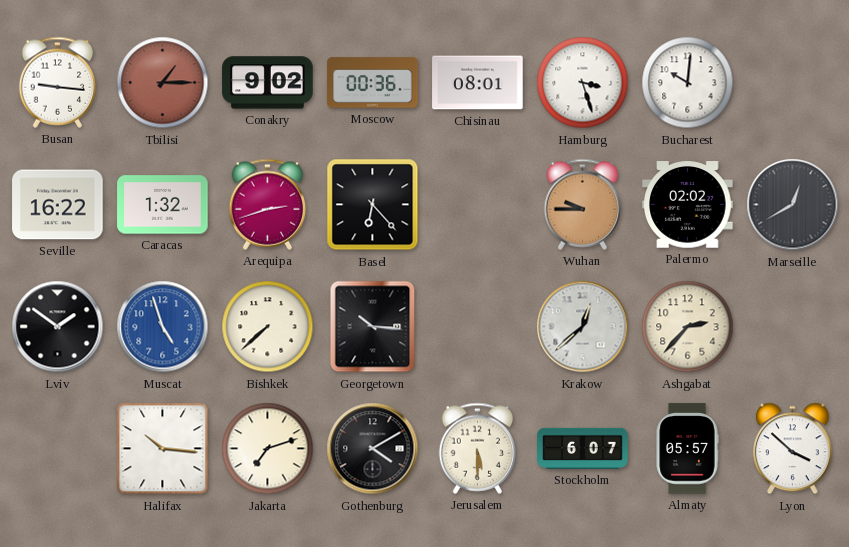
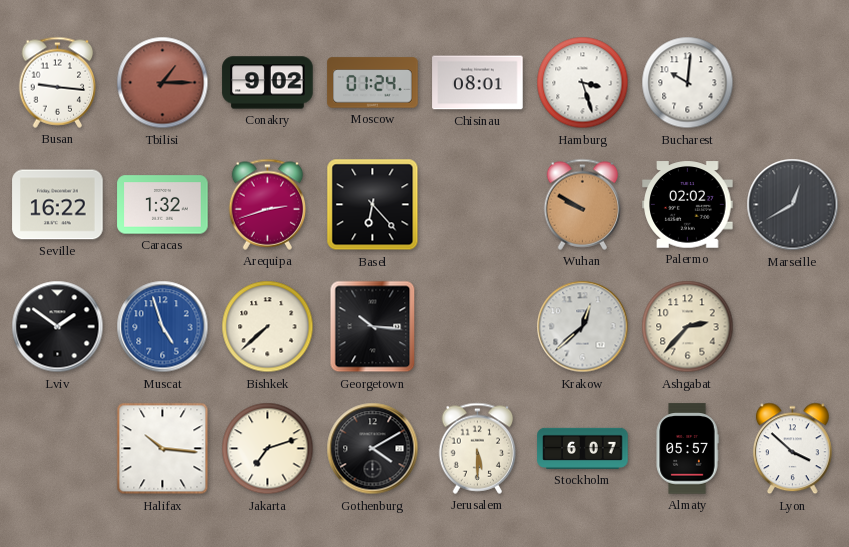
Moscow: 00:36 -> 01:24 (373, 83)
Wuhan: 9:45 -> 9:50 (583, 204)
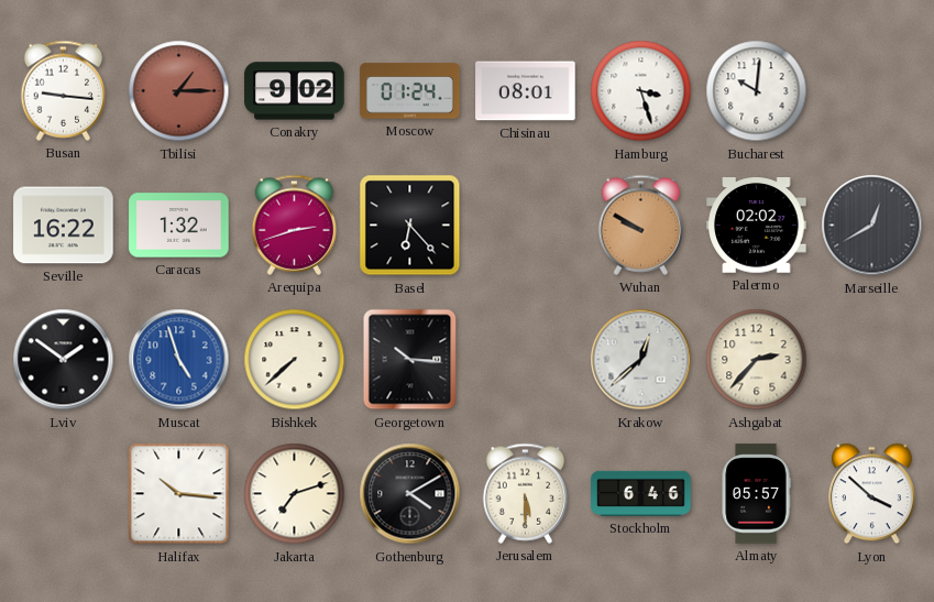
Stockholm: 6:07 -> 6:46 (641, 493)
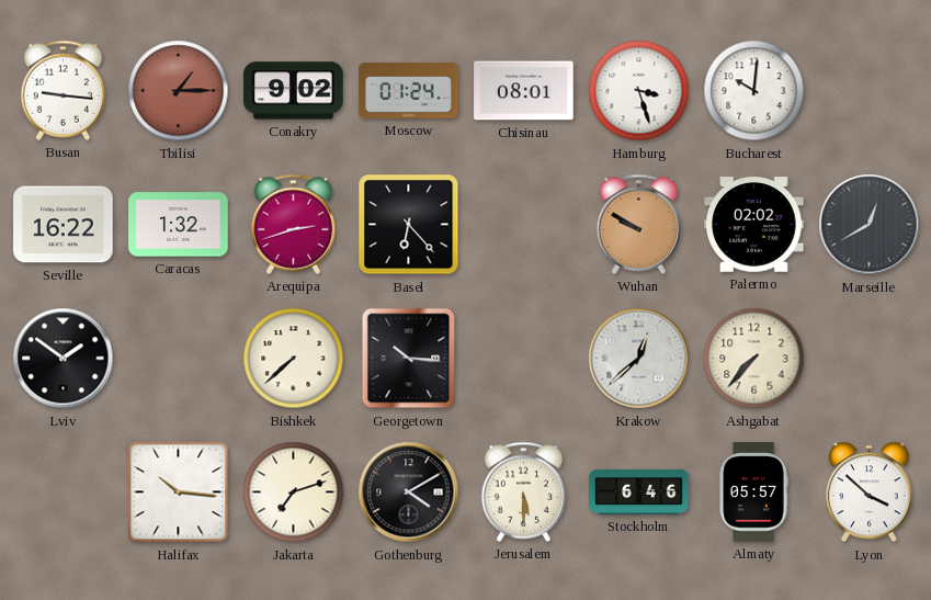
Muscat: 4:57 -> none (179, 360)
Ashgabat: 2:37 -> 7:37 (754, 359)
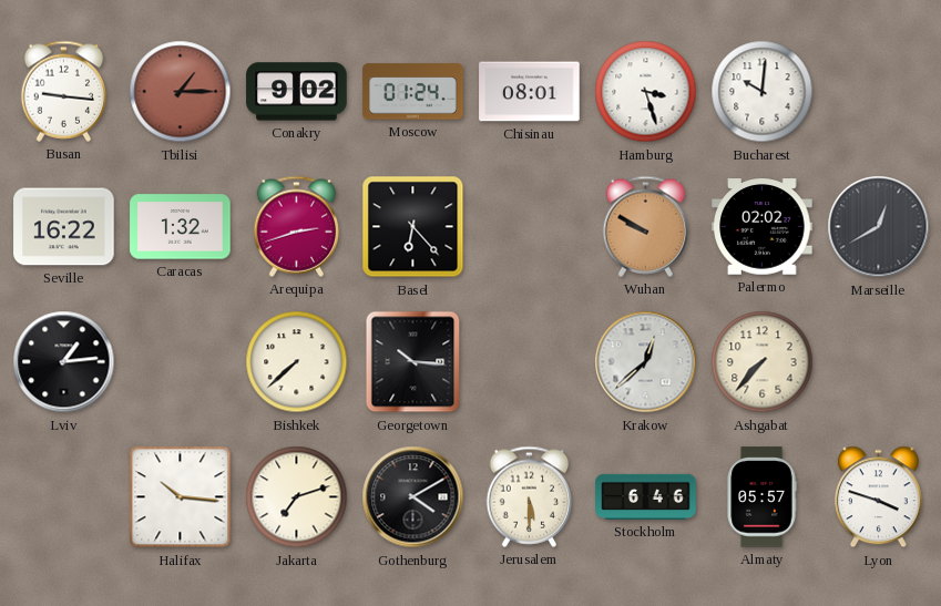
Lviv: 1:51 -> 1:14 (64, 362)
Lyon: 3:52 -> 3:48 (878, 497)
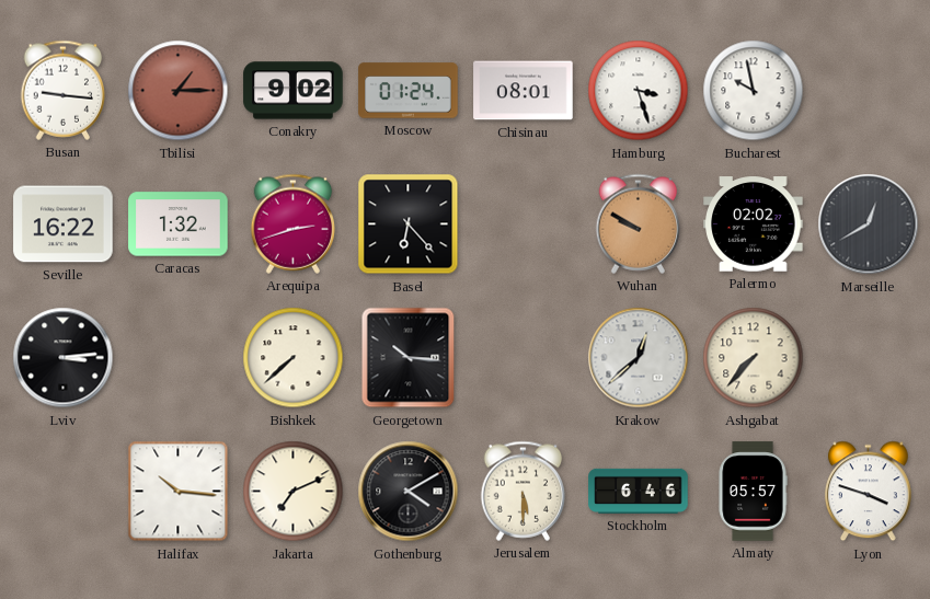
Bucharest: 10:01 -> 9:58 (754, 91)
Lviv: 1:14 -> 3:14 (64, 358)
Jakarta: 7:12 -> 7:11 (294, 492)
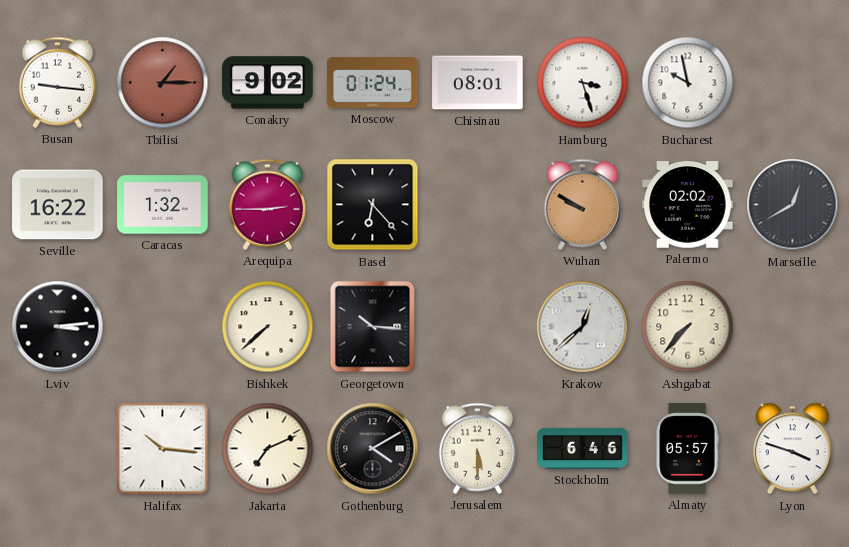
Arequipa: 2:42 -> 2:45 (268, 204)
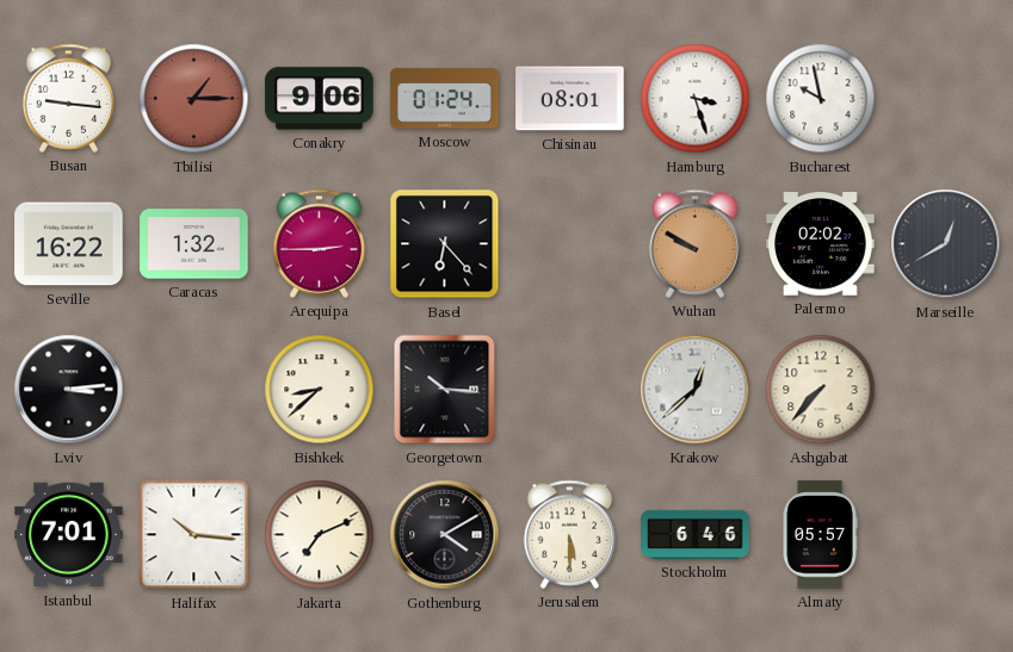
Conakry: 9:02 -> 9:06 (320, 99)
Bishkek: 7:38 -> 8:38 (320, 390)
Istanbul: none -> 7:01 (69, 535)
Lyon: 3:48 -> none (792, 449)
